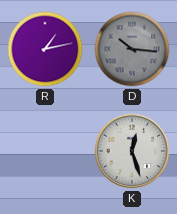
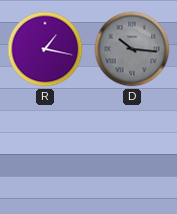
R: 1:13 -> 1:17 (45, 49)
K: 12:27 -> none (132, 151)
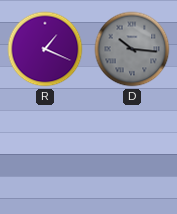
R: 1:17 -> 1:19 (45, 49)
